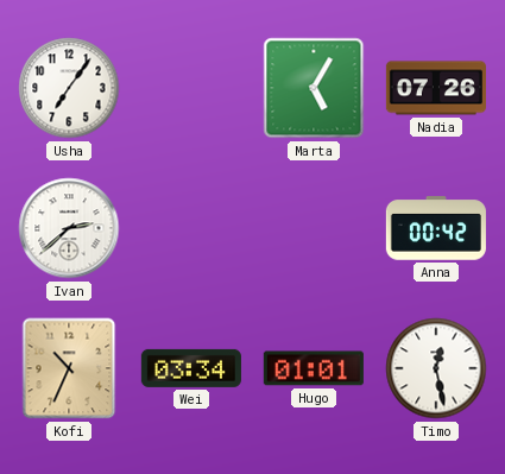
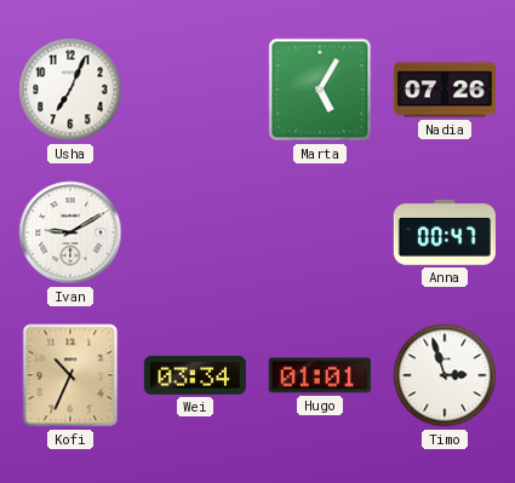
Usha: 7:06 -> 7:04 (70, 90)
Ivan: 2:38 -> 9:10 (70, 232)
Anna: 00:42 -> 00:47 (445, 232)
Timo: 12:28 -> 2:57 (445, 375)
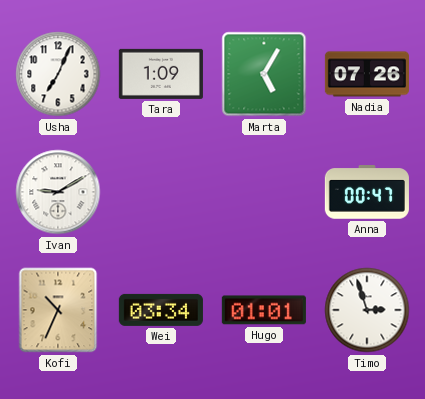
Tara: none -> 1:09 (161, 74)
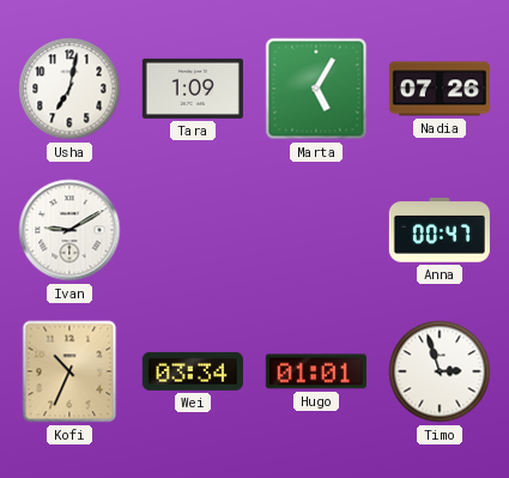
Usha: 7:04 -> 7:02 (69, 89)
